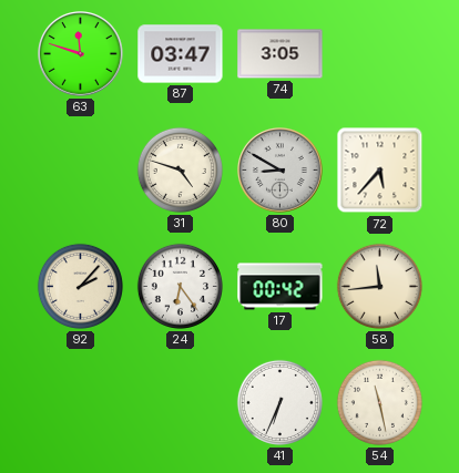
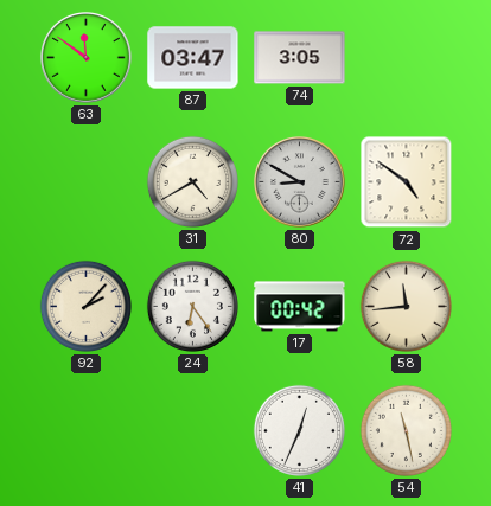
63: 11:48 -> 11:51 (87, 58)
31: 4:48 -> 4:40 (192, 181)
72: 5:37 -> 4:51 (407, 182)
41: 6:34 -> 12:34 (299, 430)
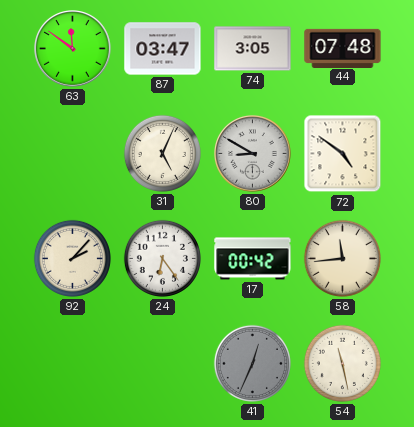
44: none -> 07:48 (343, 48)
31: 4:40 -> 5:04 (162, 153)
41 dial: white -> grey (252, 363)
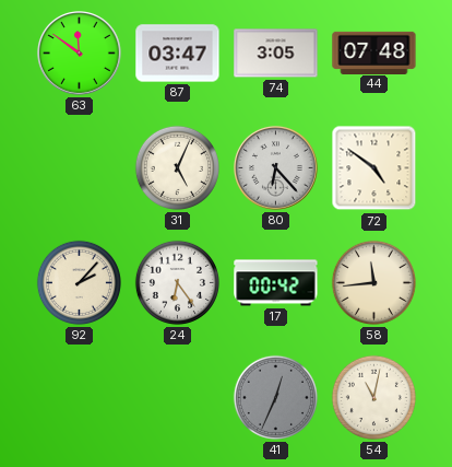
80: 8:50 -> 6:23 (276, 168)
54: 11:28 -> 11:02 (373, 397)
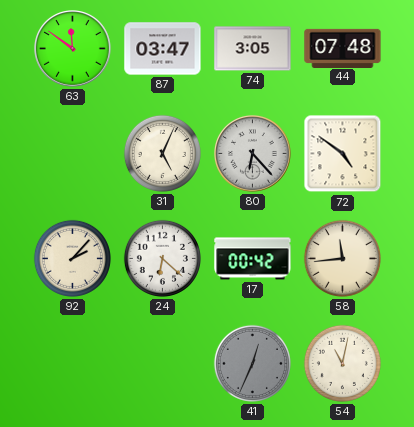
24: 6:24 -> 6:22 (162, 258)
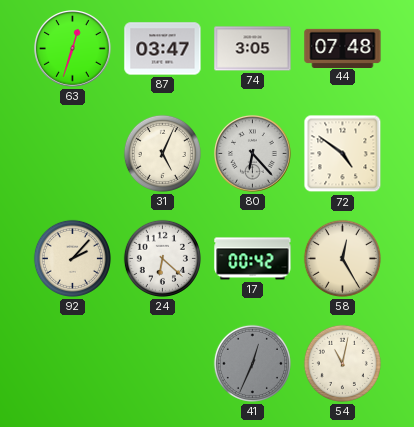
63: 11:51 -> 12:33 (73, 49)
58: 11:44 -> 12:25 (342, 258)
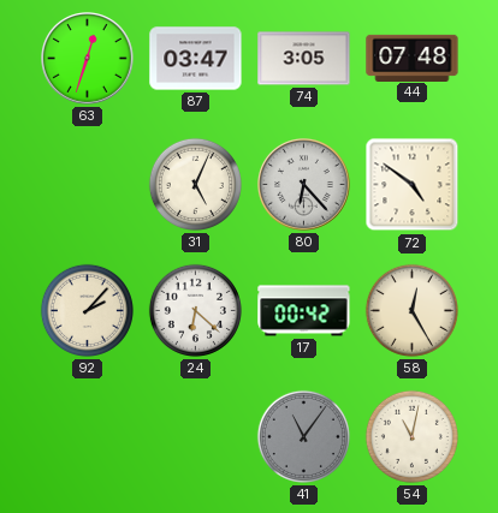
41: 12:34 -> 11:06 (303, 436)
